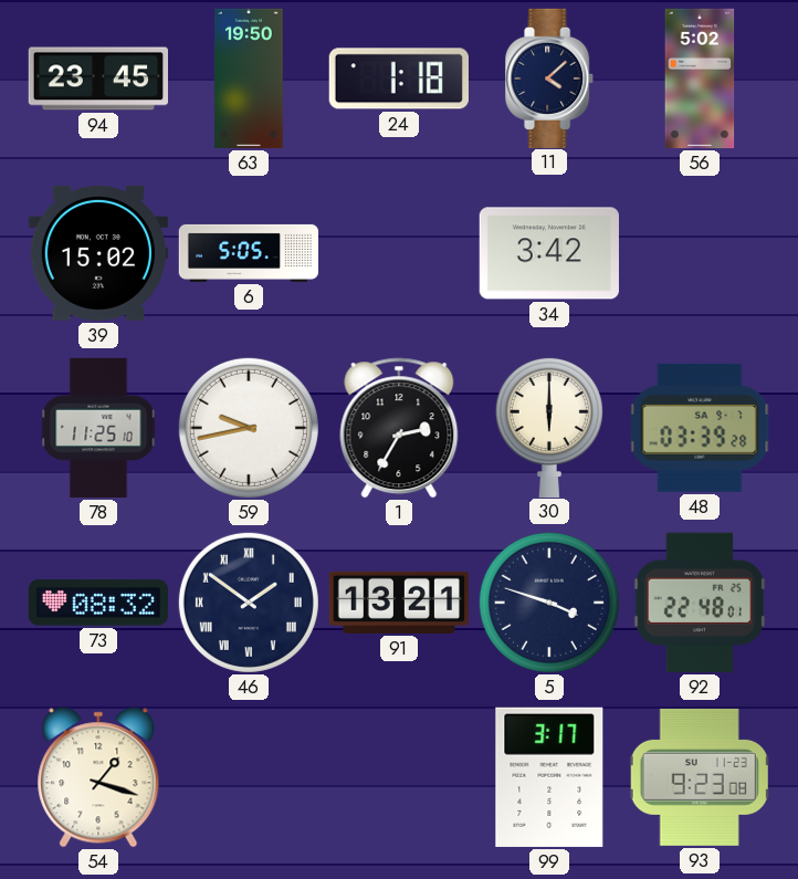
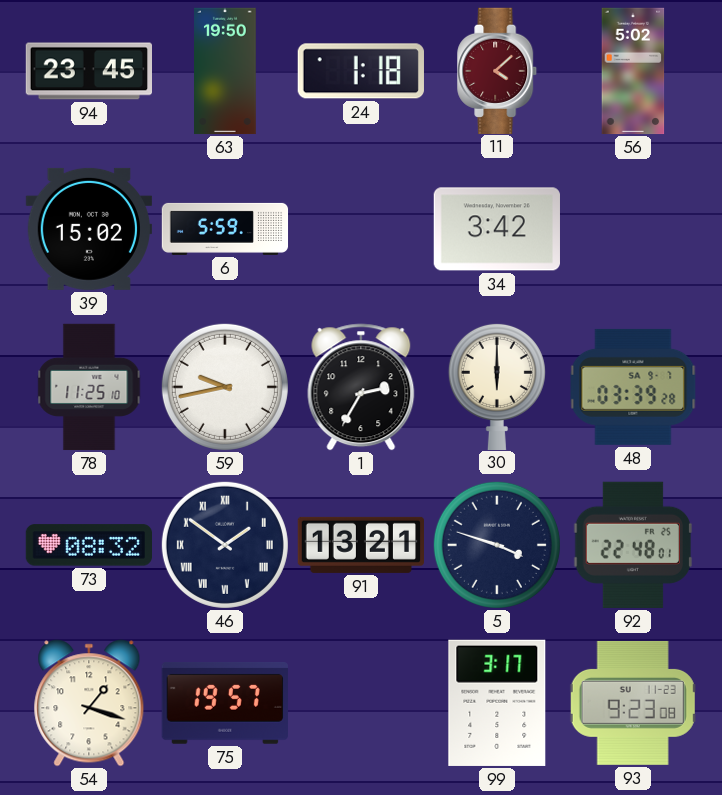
11 dial: navy -> burgundy (498, 70)
6: 5:05 -> 5:59 (225, 229)
75: none -> 19:57 (225, 704)
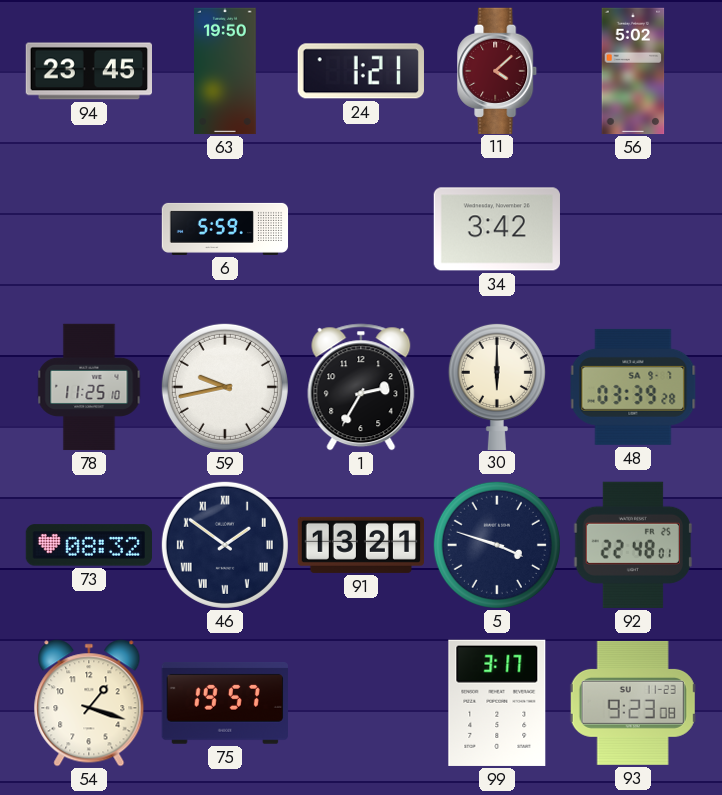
24: 1:18 -> 1:21 (361, 71)
39: 15:02 -> none (88, 229)
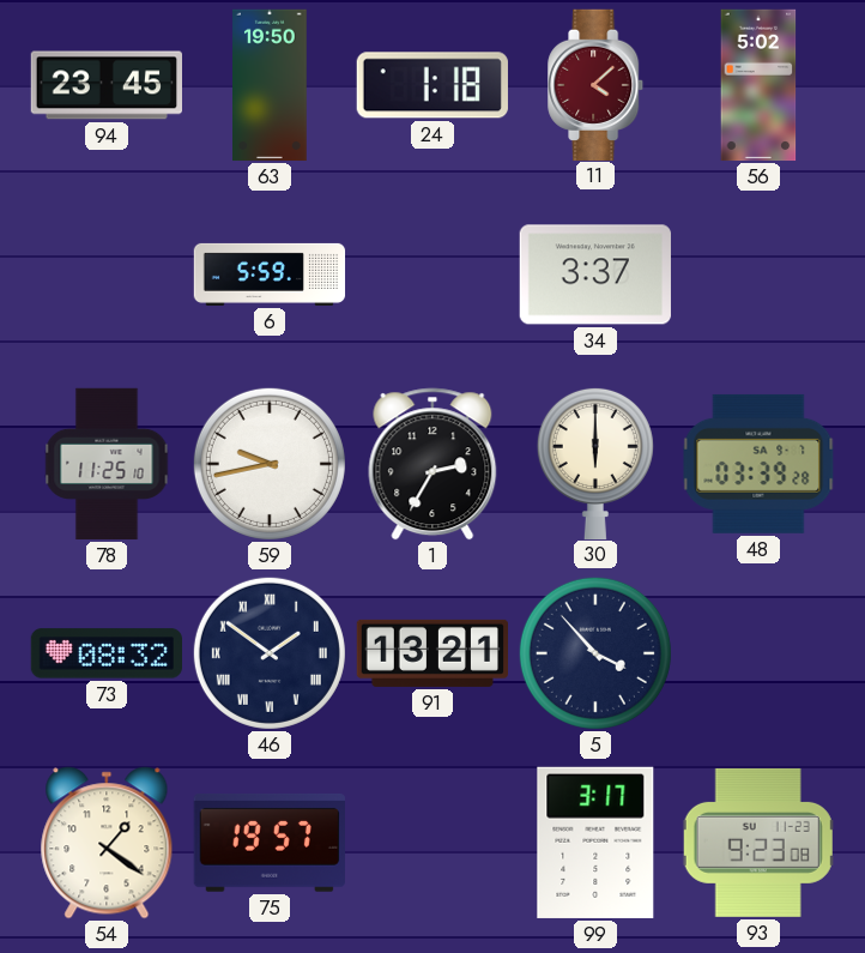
24: 1:21 -> 1:18 (432, 85)
34: 3:42 -> 3:37 (595, 275)
5: 3:48 -> 3:53 (595, 653)
92: 22:48 -> none (632, 545)
54: 1:18 -> 1:21 (107, 843)
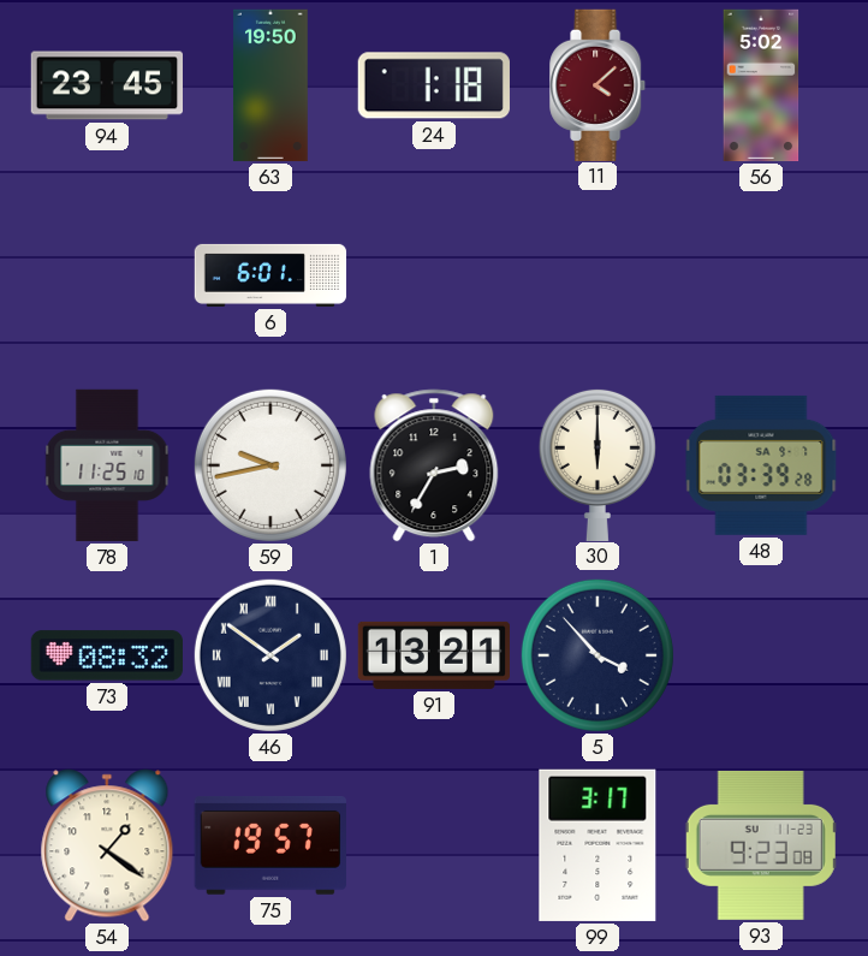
6: 5:59 -> 6:01 (270, 275)
34: 3:37 -> none (595, 275)
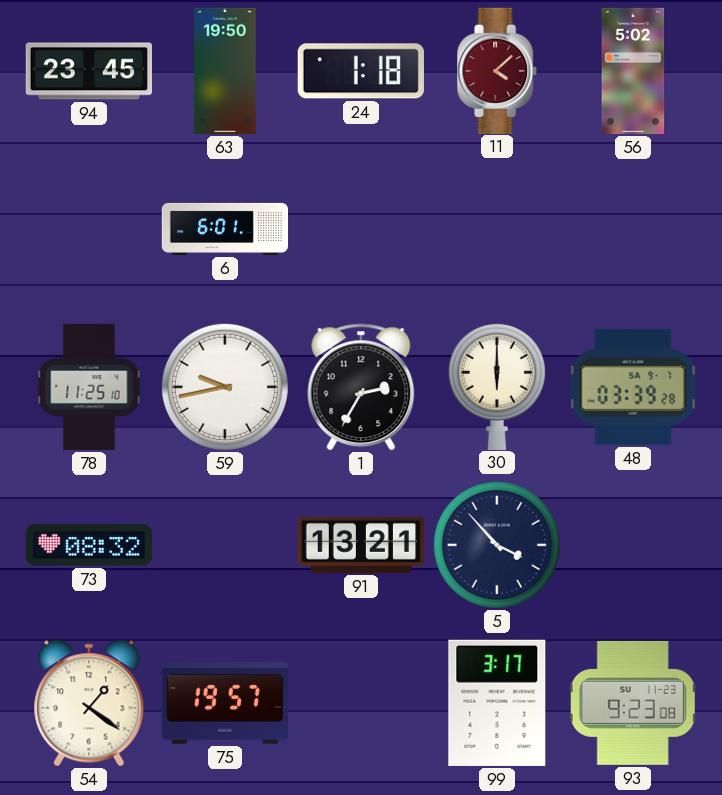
46: 1:51 -> none (270, 655)
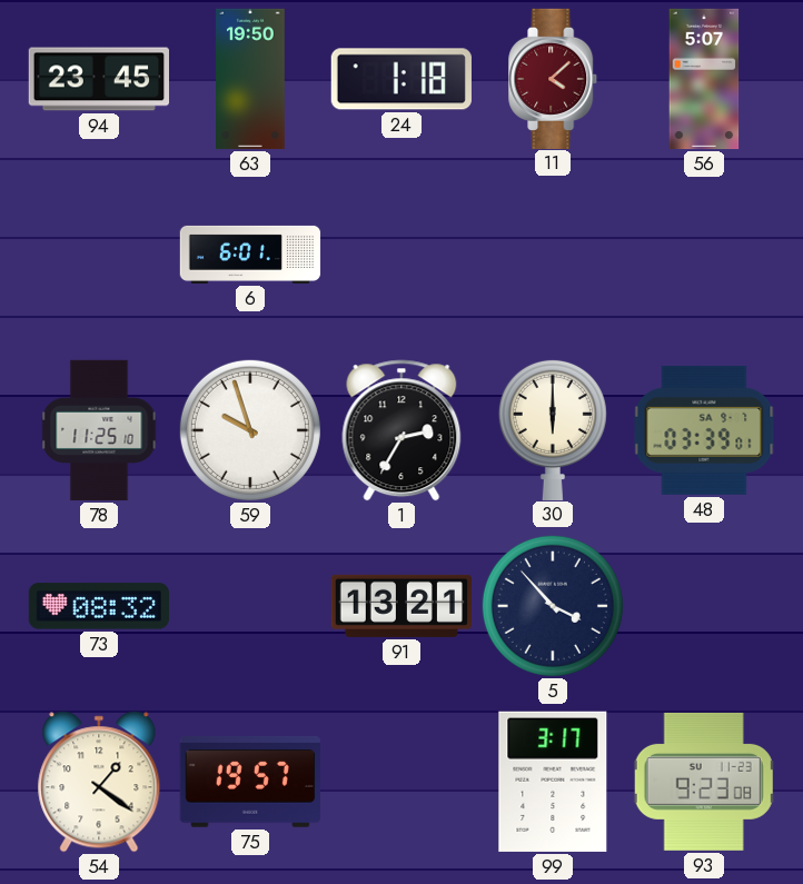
56: 5:02 -> 5:07 (704, 79)
59: 9:43 -> 9:57 (250, 430)
48: 03:39:28 -> 03:39:01 (704, 430)
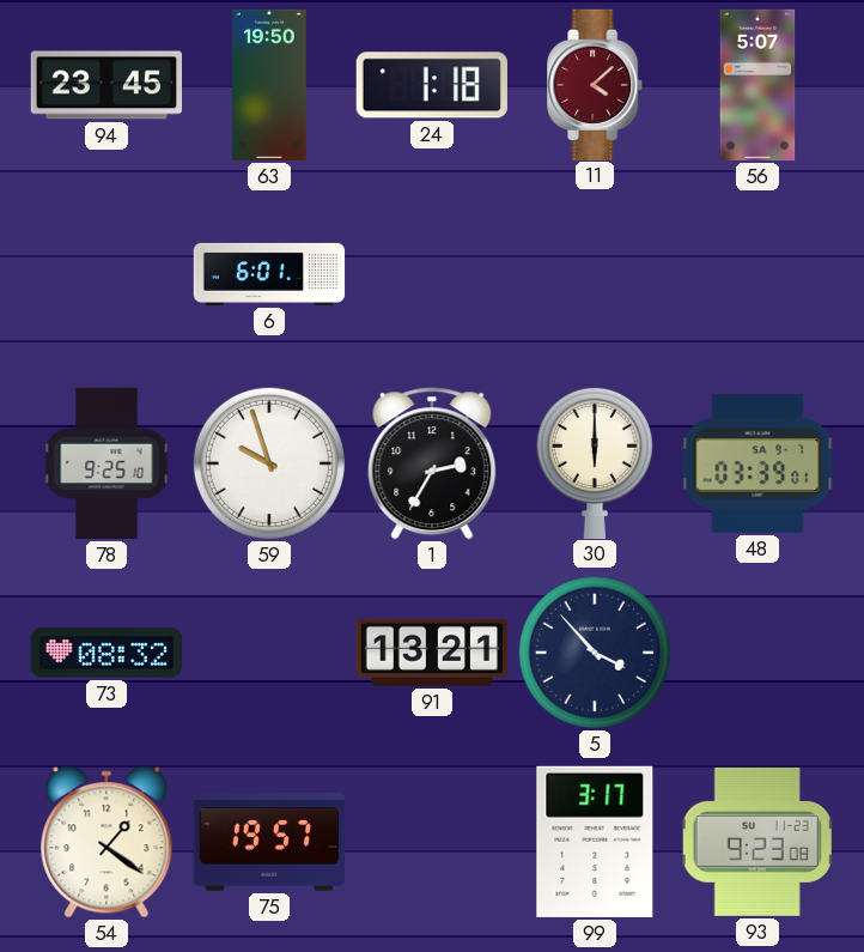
78: 11:25 -> 9:25 (107, 463)
